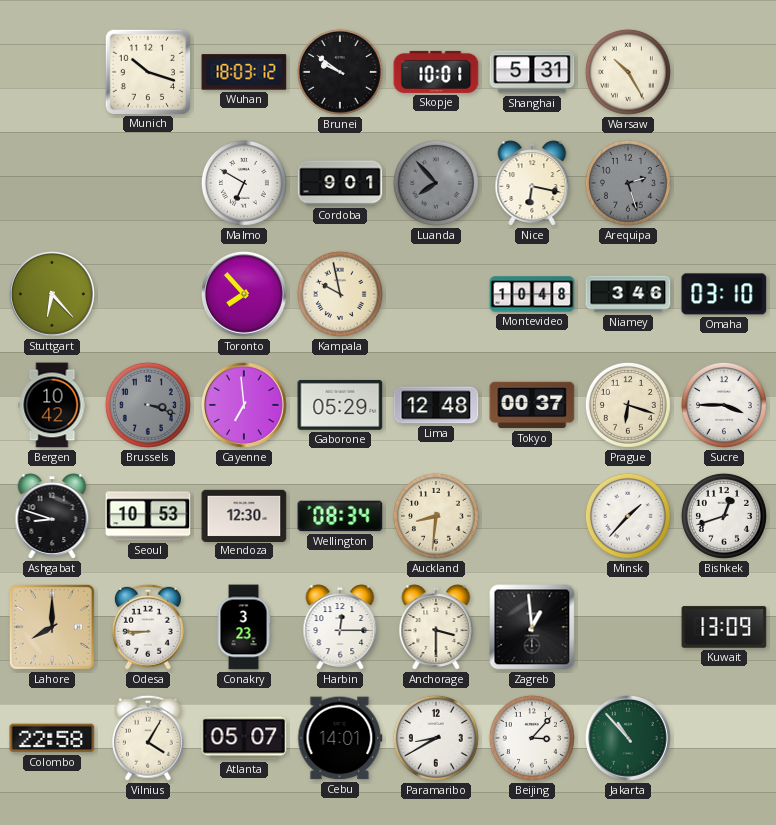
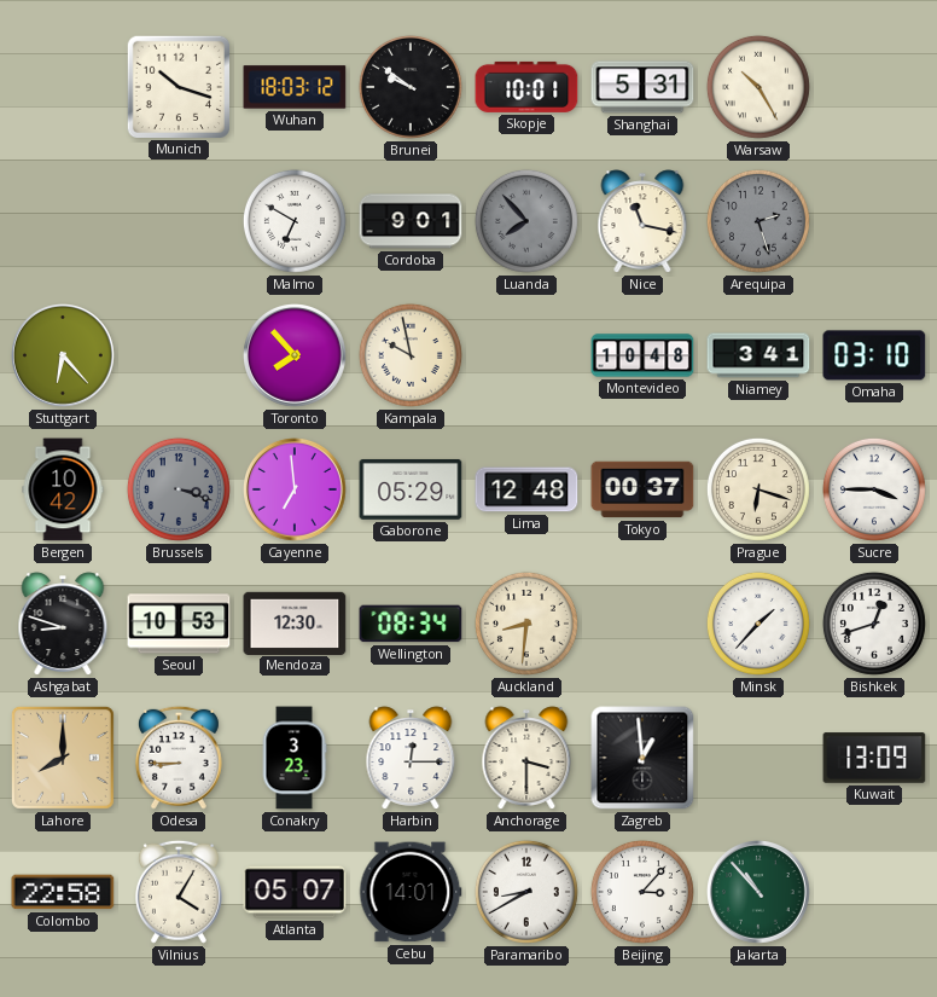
Nice: 6:17 -> 11:17 (642, 221)
Niamey: 3:46 -> 3:41 (758, 355)
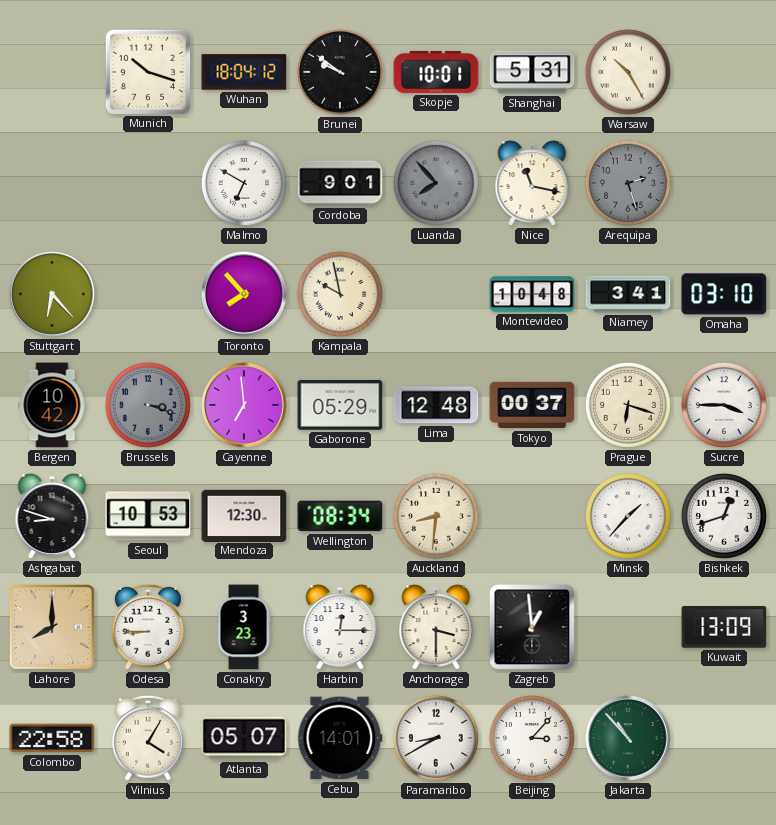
Wuhan: 18:03 -> 18:04 (244, 72)
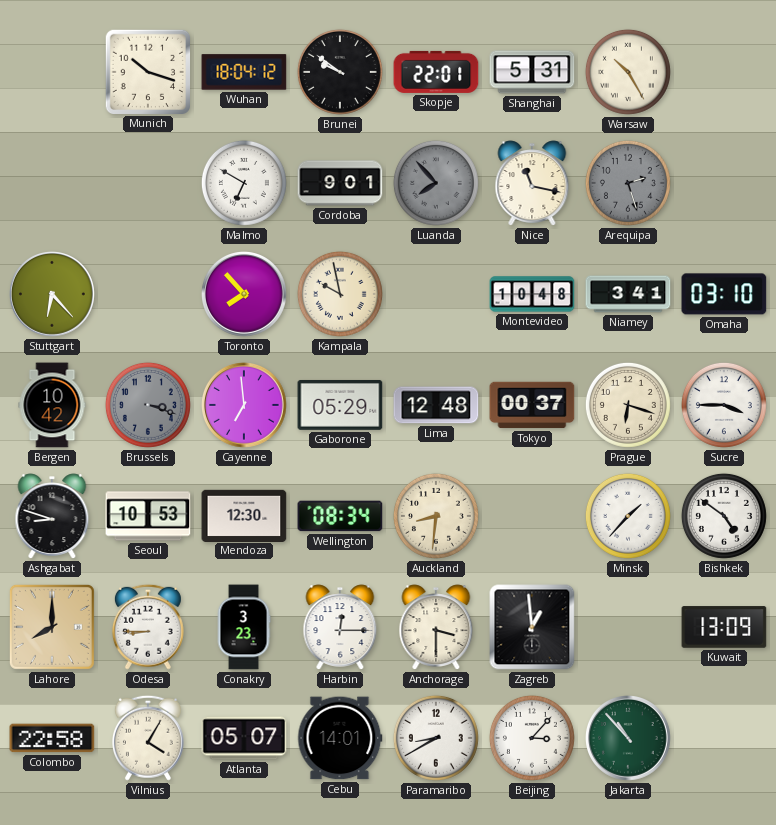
Skopje: 10:01 -> 22:01 (436, 72)
Bishkek: 12:42 -> 4:51 (724, 516)
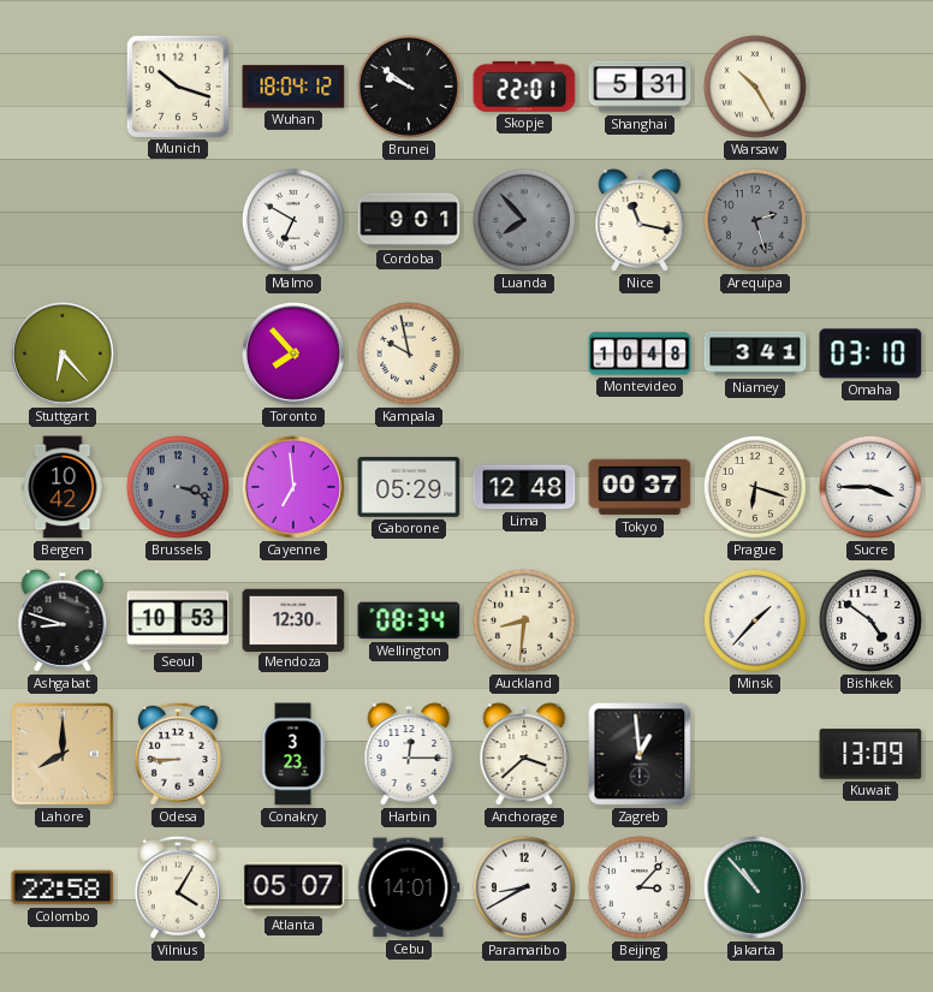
Anchorage: 3:30 -> 3:38 (524, 754)
